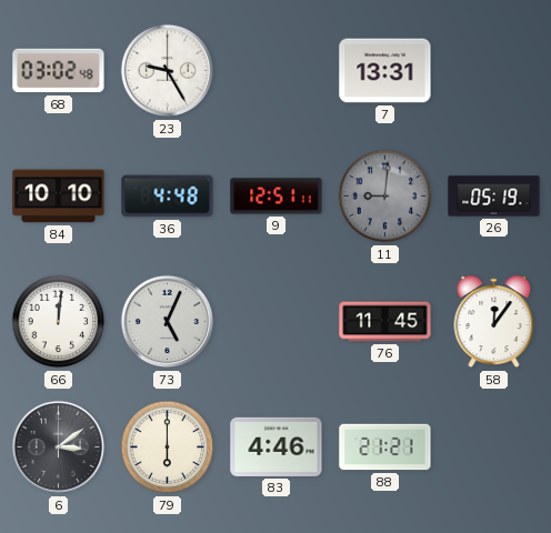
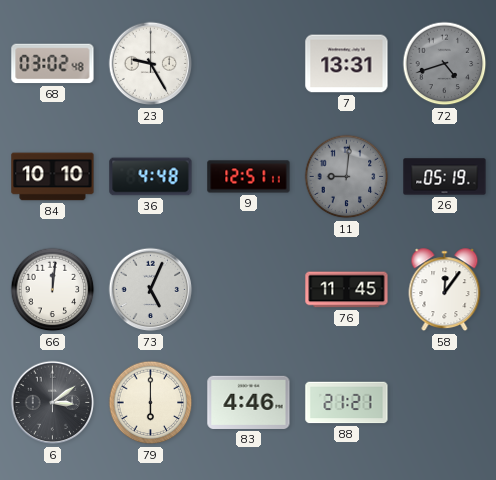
72: none -> 4:42 (445, 64)
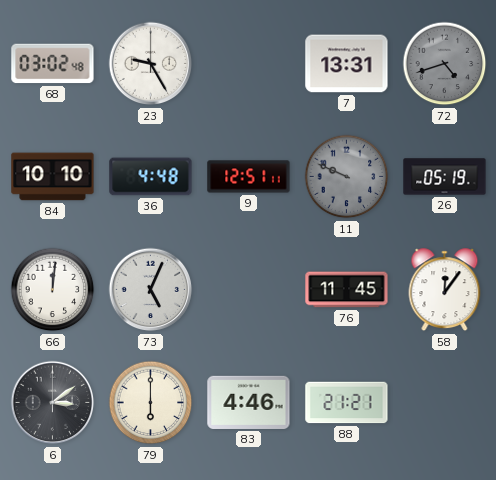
11: 9:01 -> 9:49 (347, 177)
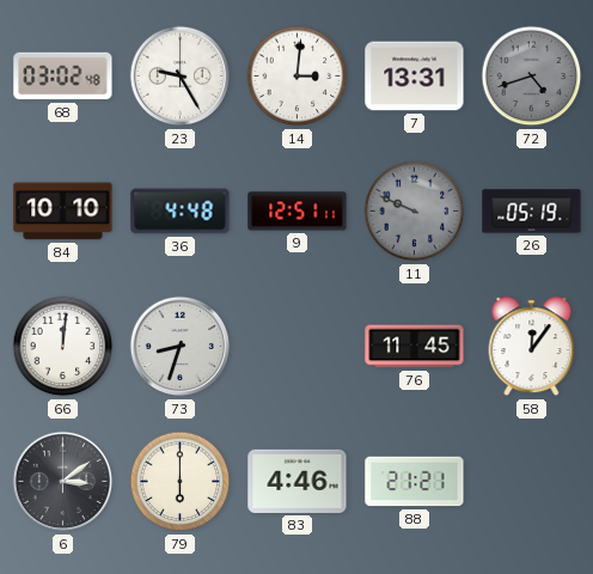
14: none -> 3:01 (298, 77)
73: 5:04 -> 8:33 (181, 347)
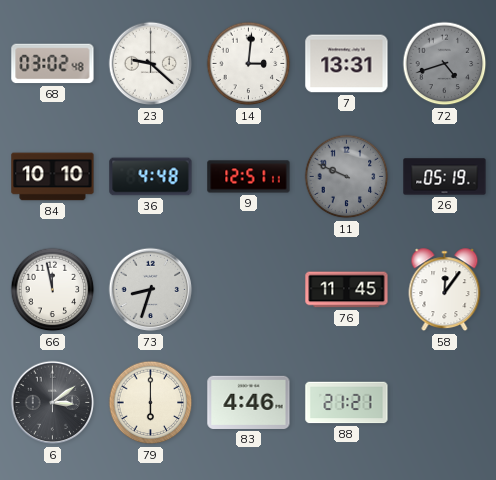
23: 9:25 -> 9:22 (151, 64)
66: 12:01 -> 11:58 (53, 290)
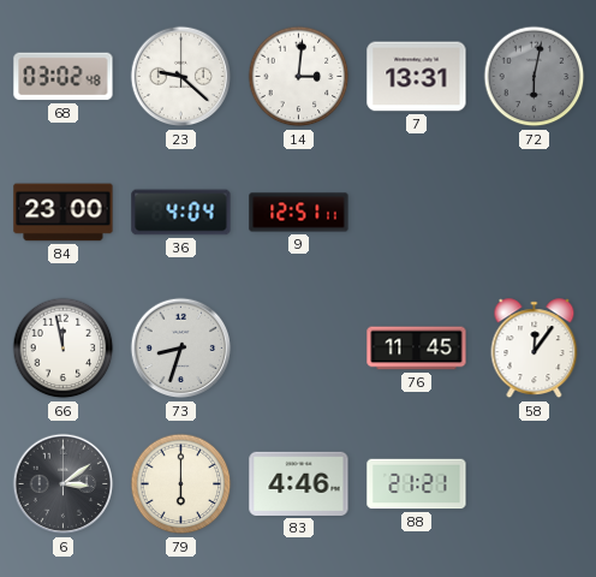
72: 4:42 -> 6:02 (535, 77)
84: 10:10 -> 23:00 (64, 213)
36: 4:48 -> 4:04 (181, 213)
11: 9:49 -> none (347, 177)
26: 05:19 -> none (445, 177)
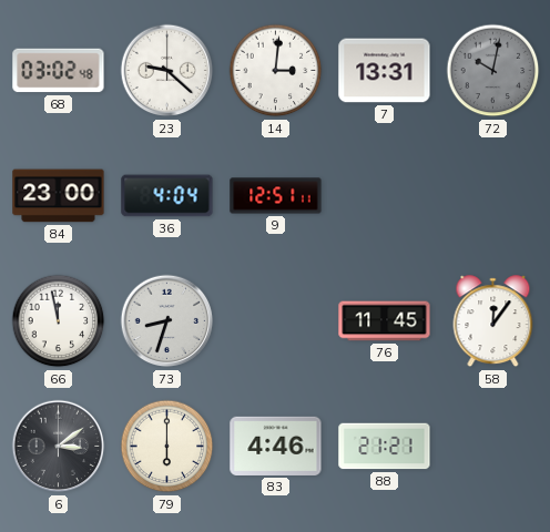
72: 6:02 -> 10:02 (493, 71)
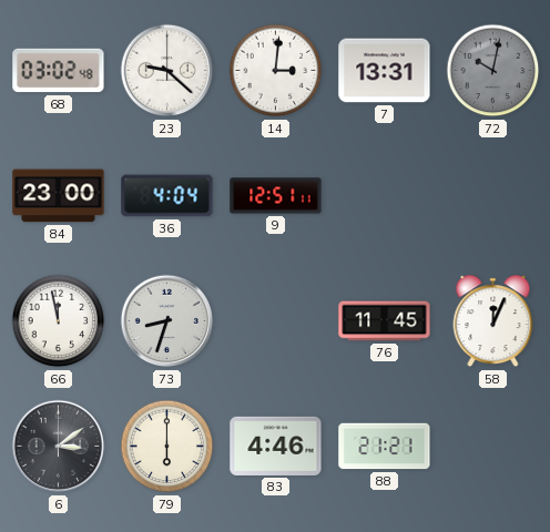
58: 12:06 -> 12:04 (493, 321)
